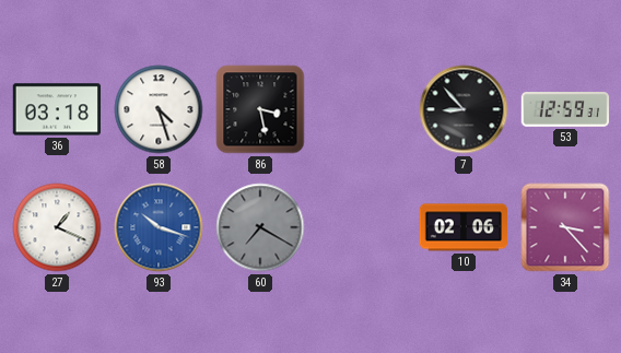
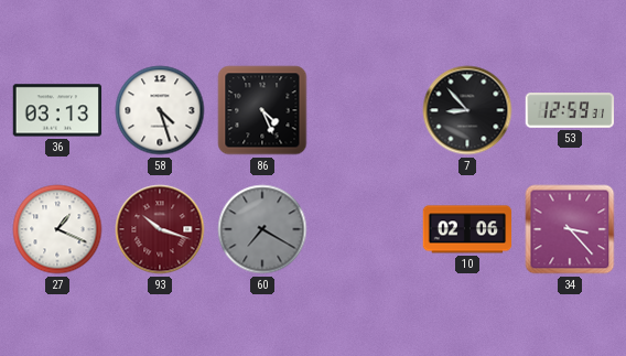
36: 03:18 -> 03:13 (57, 110)
86: 3:28 -> 4:26 (262, 110)
93 dial: blue -> burgundy (160, 229)
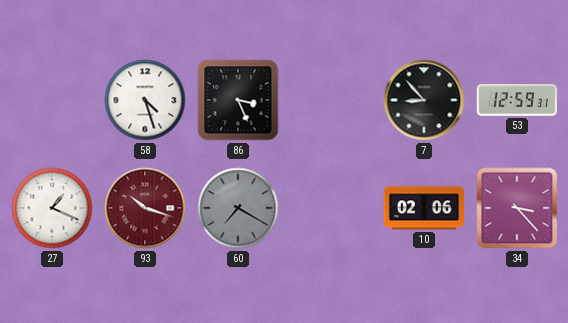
36: 03:13 -> none (57, 110)
86: 4:26 -> 3:26 (238, 100)
